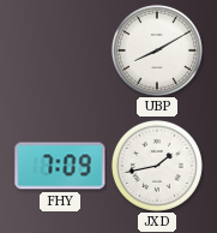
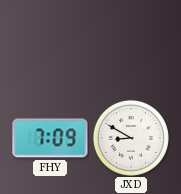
UBP: 8:10 -> none (157, 50)
JXD: 1:43 -> 8:50 (131, 138)
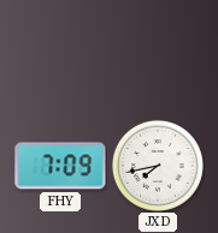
JXD: 8:50 -> 7:43 (158, 166)
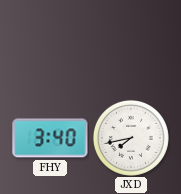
FHY: 7:09 -> 3:40 (50, 138)
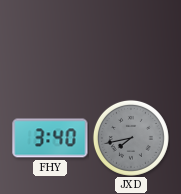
JXD dial: white -> grey (131, 138)
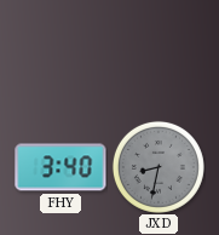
JXD: 7:43 -> 8:32 (159, 167)
